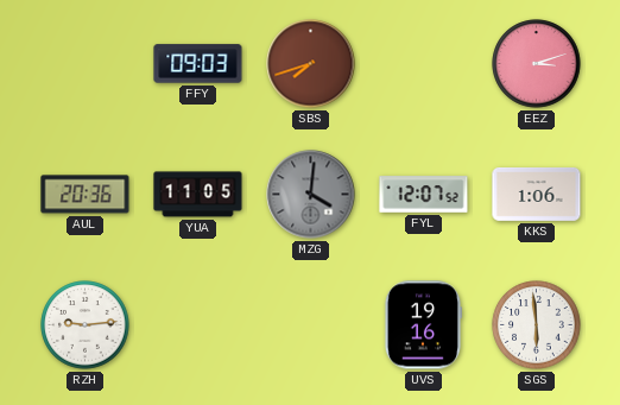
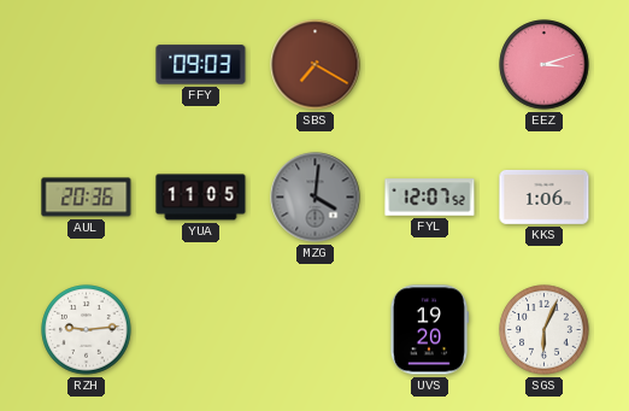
SBS: 7:42 -> 7:20 (316, 65)
UVS: 19:16 -> 19:20 (429, 330)
SGS: 5:59 -> 6:04 (545, 330)
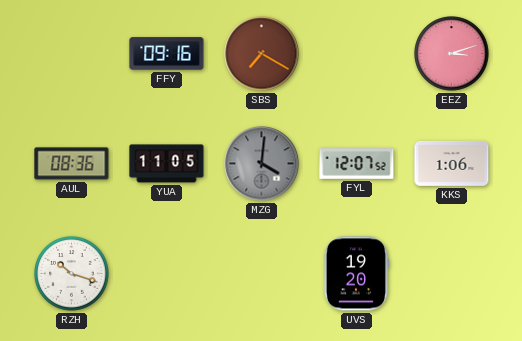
FFY: 09:03 -> 09:16 (167, 54)
AUL: 20:36 -> 08:36 (72, 164)
RZH: 9:14 -> 10:18 (72, 274)
SGS: 6:04 -> none (545, 330)
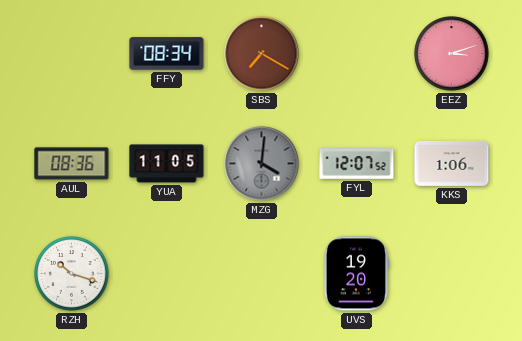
FFY: 09:16 -> 08:34 (167, 54)
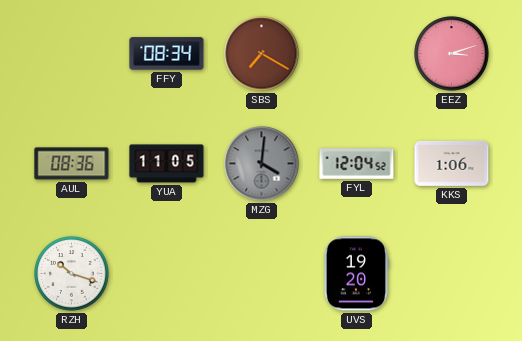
FYL: 12:07 -> 12:04 (357, 164)
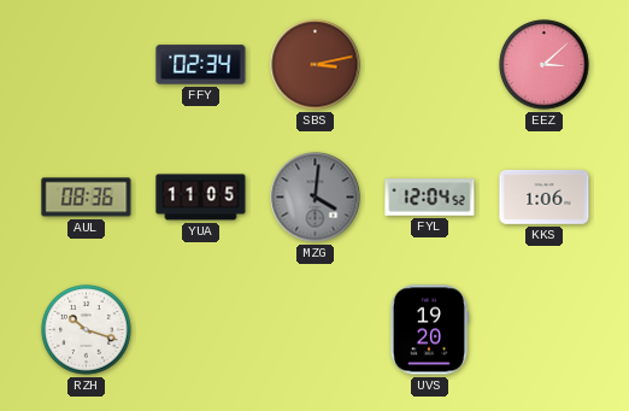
FFY: 08:34 -> 02:34 (201, 65)
SBS: 7:20 -> 3:13 (316, 65)
EEZ: 3:12 -> 3:08 (545, 65)
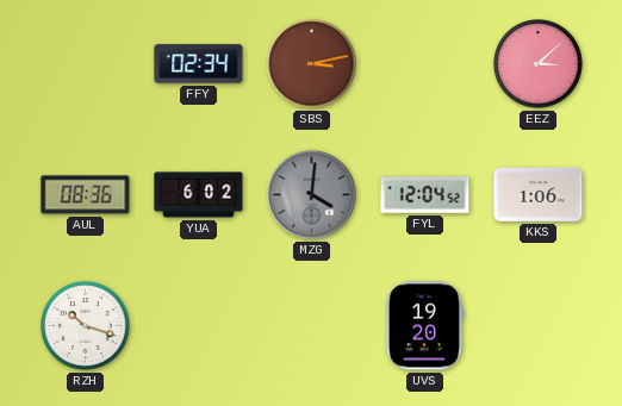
YUA: 11:05 -> 6:02 (199, 195)
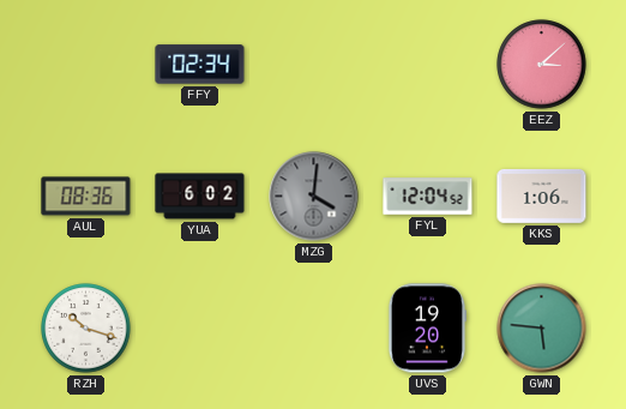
SBS: 3:13 -> none (312, 64)
GWN: none -> 5:46 (542, 329)
